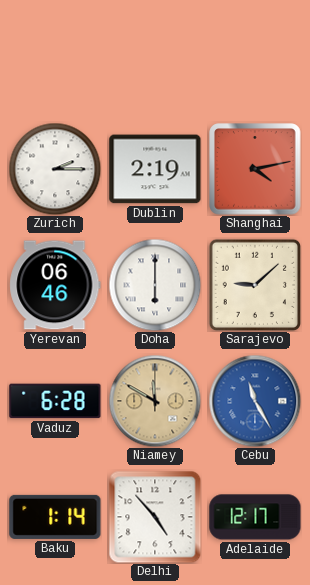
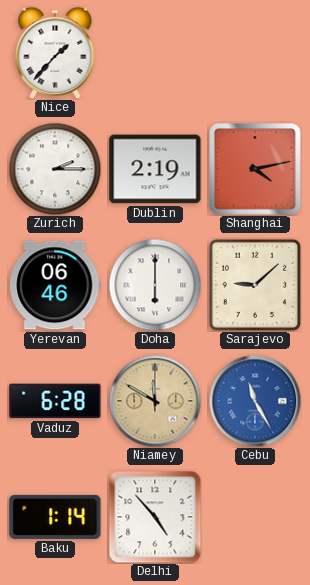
Nice: none -> 1:37 (55, 53)
Adelaide: 12:17 -> none (255, 517)
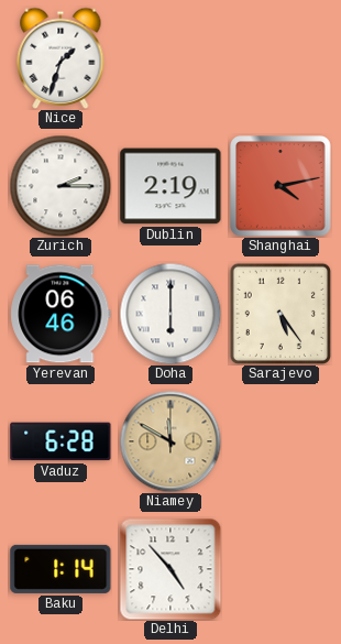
Nice: 1:37 -> 1:33 (61, 58)
Sarajevo: 9:08 -> 5:24 (279, 313)
Cebu: 11:25 -> none (255, 401)
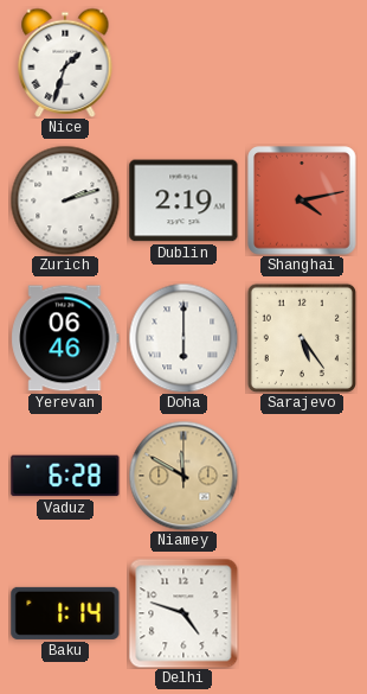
Zurich: 2:15 -> 2:12 (65, 200)
Delhi: 4:53 -> 4:48 (183, 613)
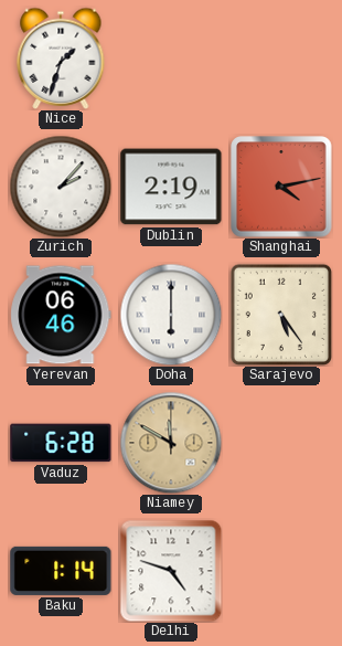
Zurich: 2:12 -> 2:07 (61, 187)
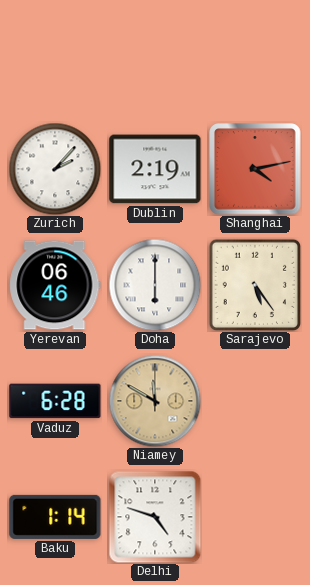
Nice: 1:33 -> none (61, 59)
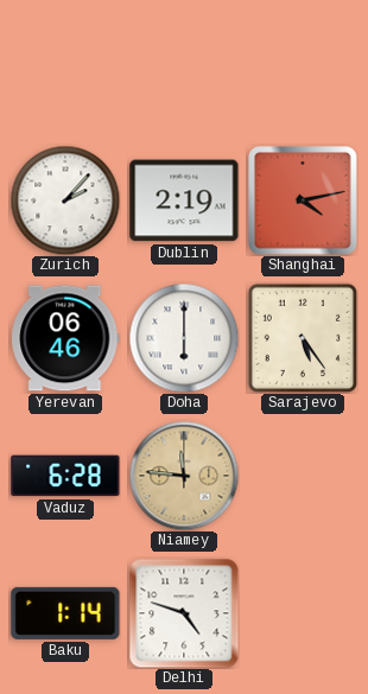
Niamey: 11:50 -> 11:46 (184, 476)
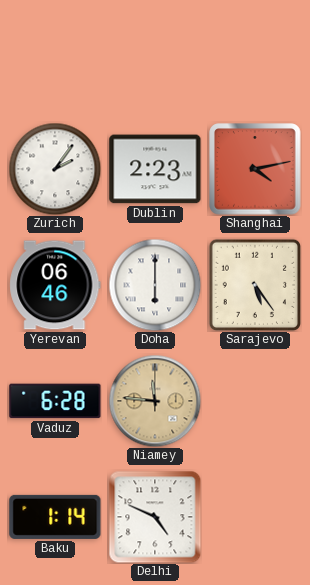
Zurich: 2:07 -> 2:06 (55, 169)
Dublin: 2:19 -> 2:23 (155, 169)
Delhi: 4:48 -> 4:49 (155, 517)
